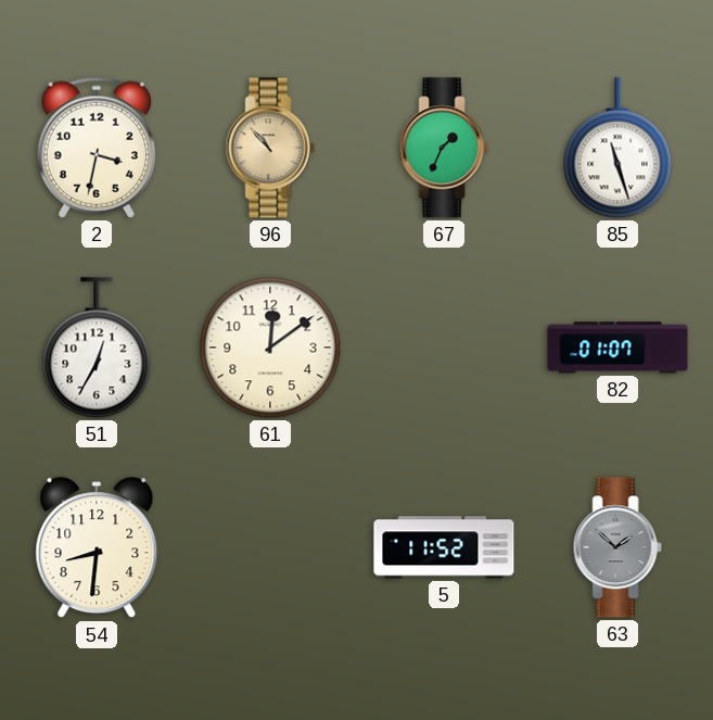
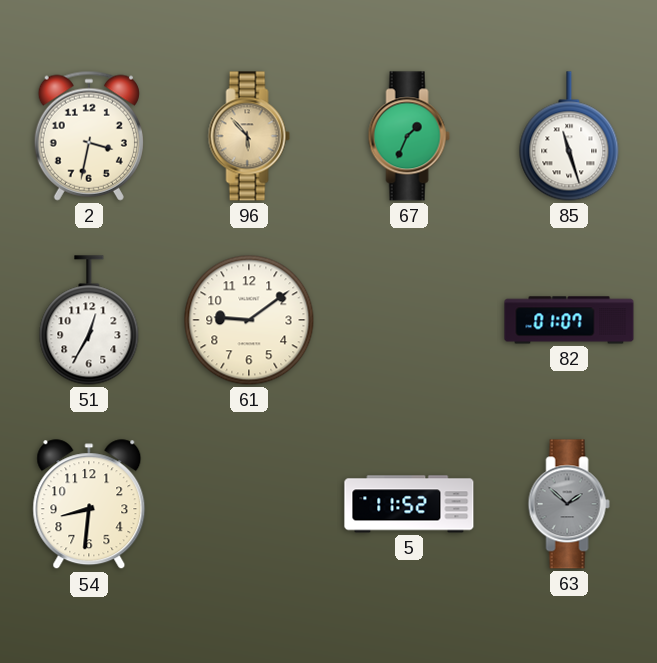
96: 10:53 -> 5:53 (249, 136)
61: 12:09 -> 9:09 (249, 320)
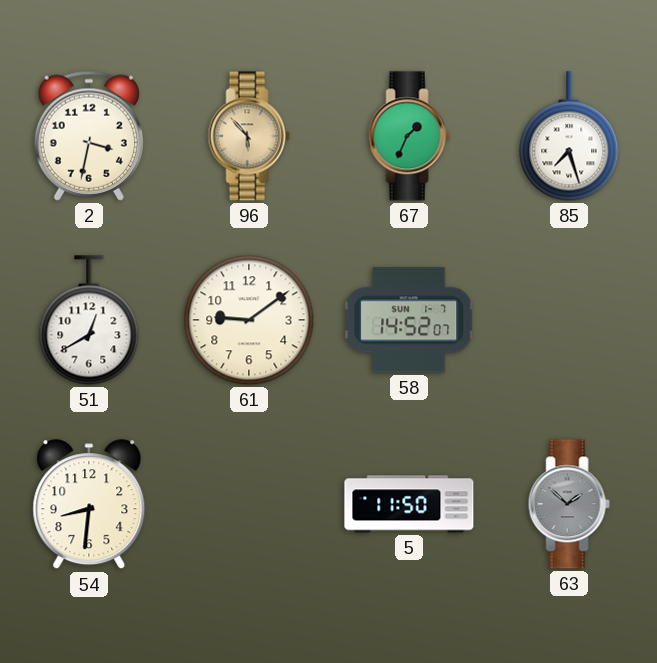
85: 11:27 -> 7:27 (569, 136)
51: 12:35 -> 12:40 (89, 320)
58: none -> 14:52 (410, 320)
82: 01:07 -> none (569, 320)
5: 11:52 -> 11:50 (409, 504)
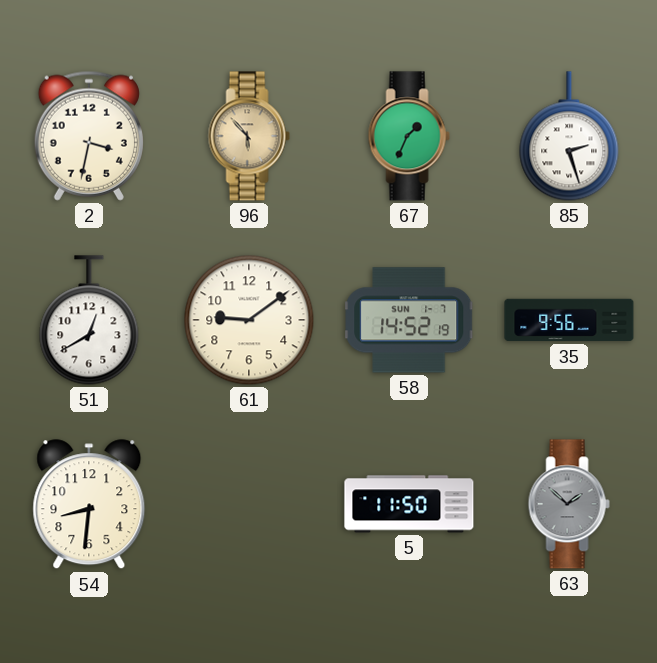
85: 7:27 -> 2:27 (569, 136)
58: 14:52:07 -> 14:52:19 (410, 320)
35: none -> 9:56 (569, 320)
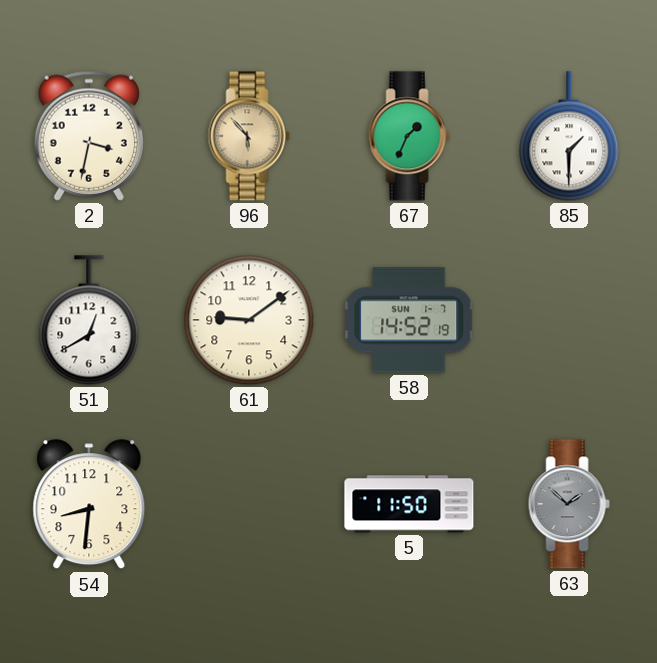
85: 2:27 -> 1:30 (569, 136)
35: 9:56 -> none (569, 320)
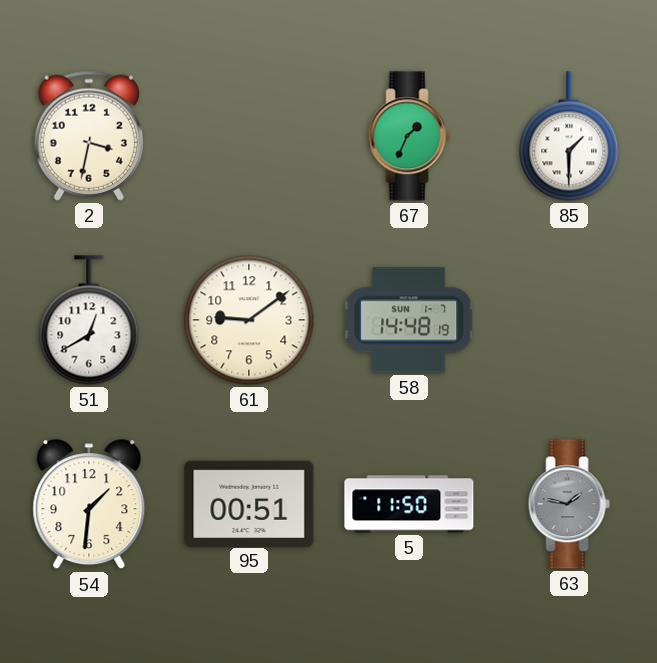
96: 5:53 -> none (249, 136)
58: 14:52 -> 14:48 (410, 320)
54: 8:31 -> 1:31 (89, 505)
95: none -> 00:51 (249, 503)
63: 1:52 -> 1:47 (569, 504)
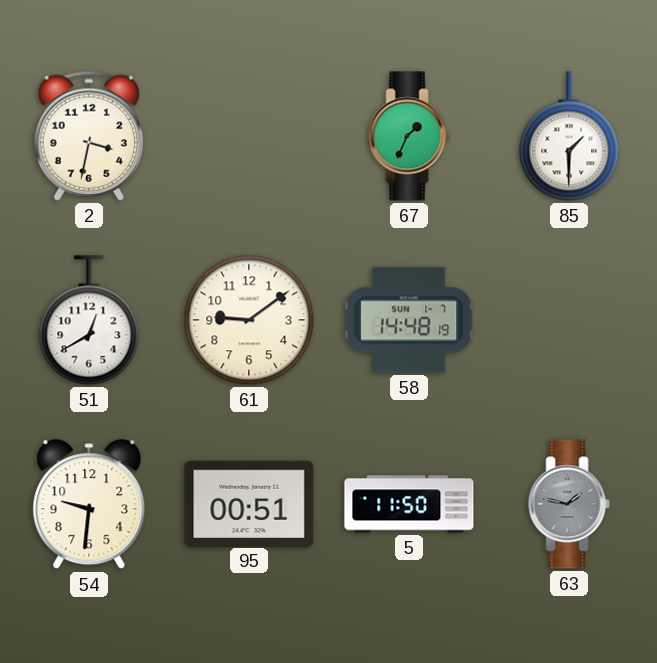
54: 1:31 -> 9:31 (89, 505)
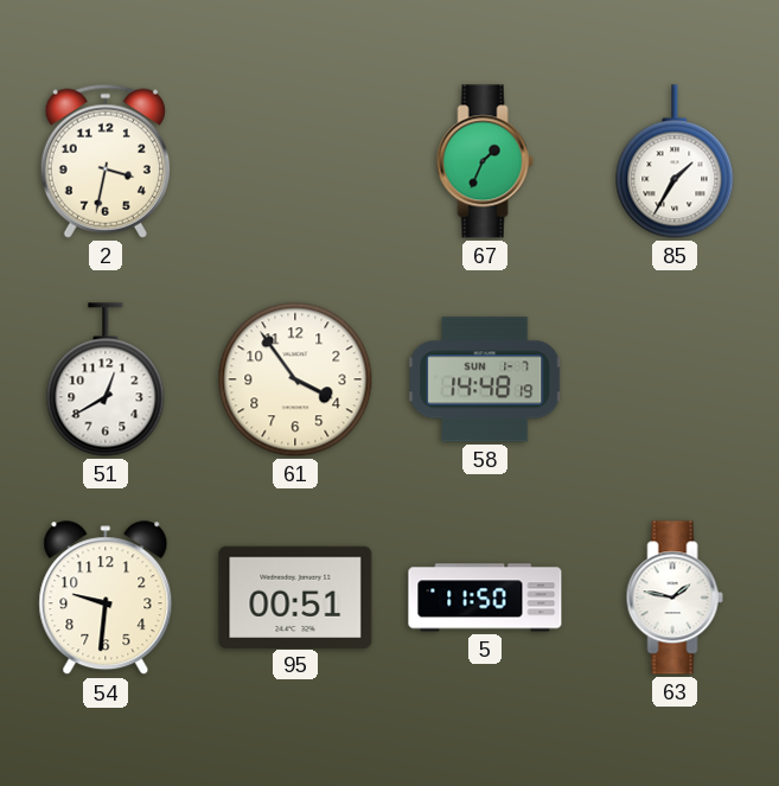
85: 1:30 -> 1:35 (675, 161)
61: 9:09 -> 3:54 (295, 379)
63 dial: grey -> white (675, 598)
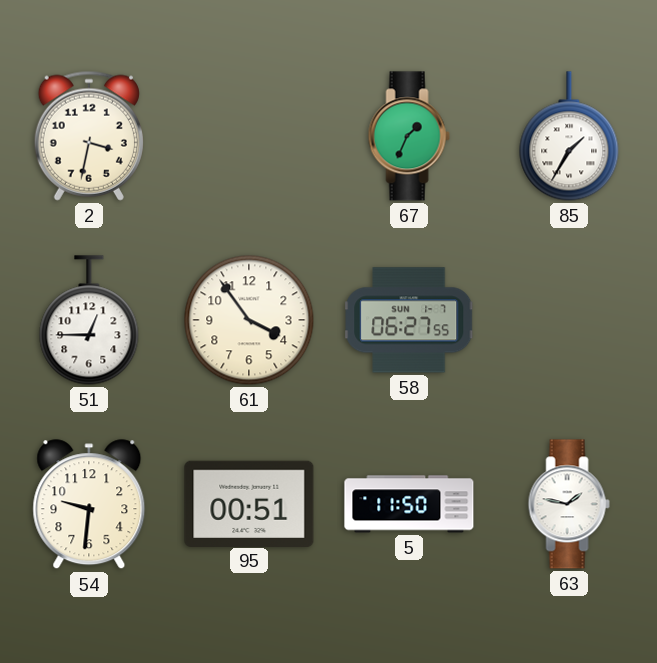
51: 12:40 -> 12:45 (89, 320)
58: 14:48 -> 06:27 (410, 320)
